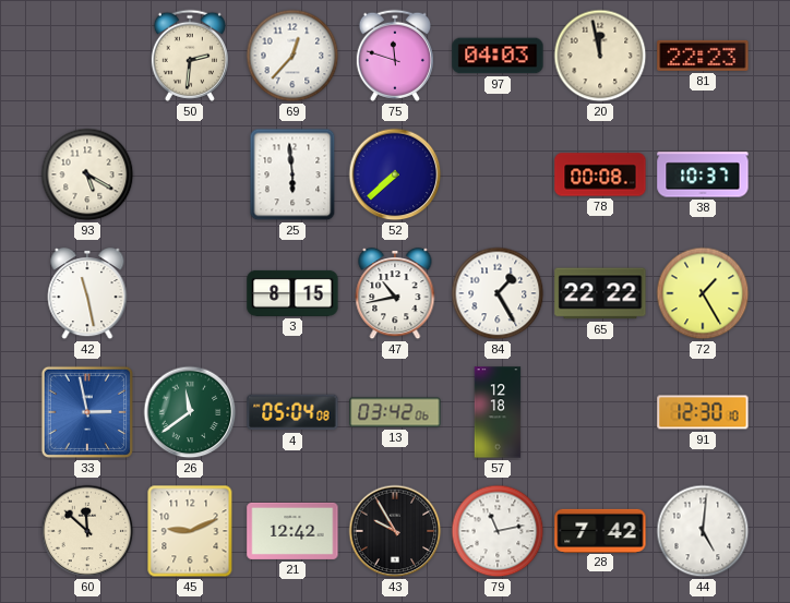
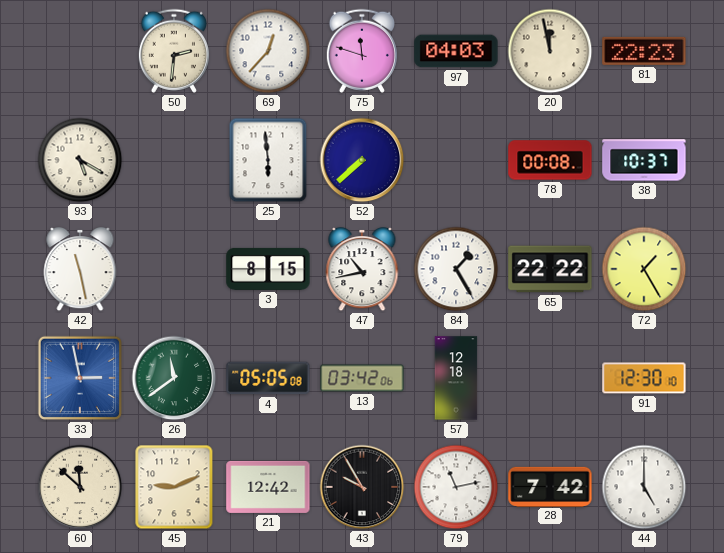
4: 05:04 -> 05:05 (268, 378)
44: 5:01 -> 5:00 (644, 487)
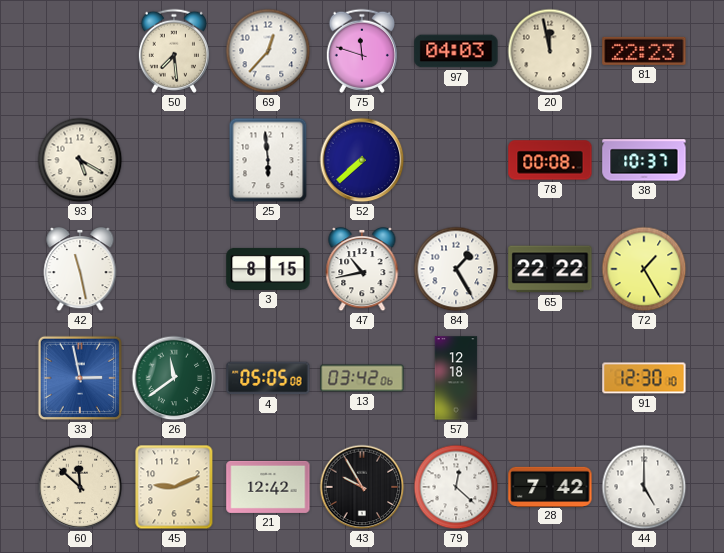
50: 2:31 -> 7:29 (174, 51)
79: 11:13 -> 12:22 (456, 487)
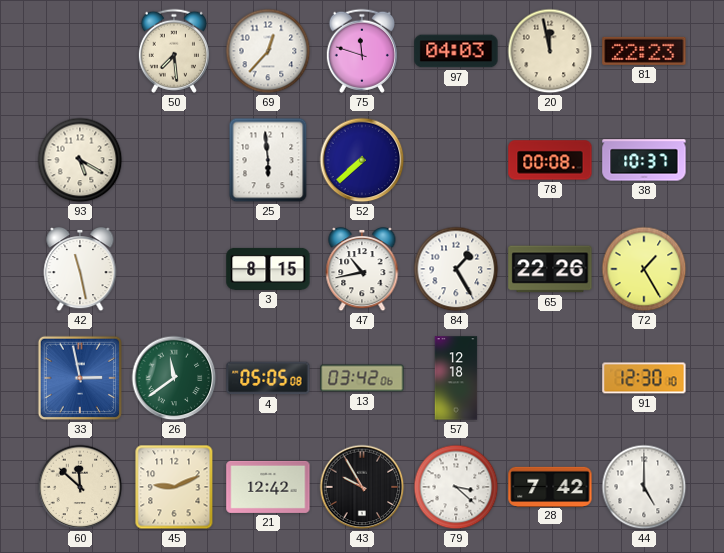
65: 22:22 -> 22:26 (550, 269)
79: 12:22 -> 3:22 (456, 487)
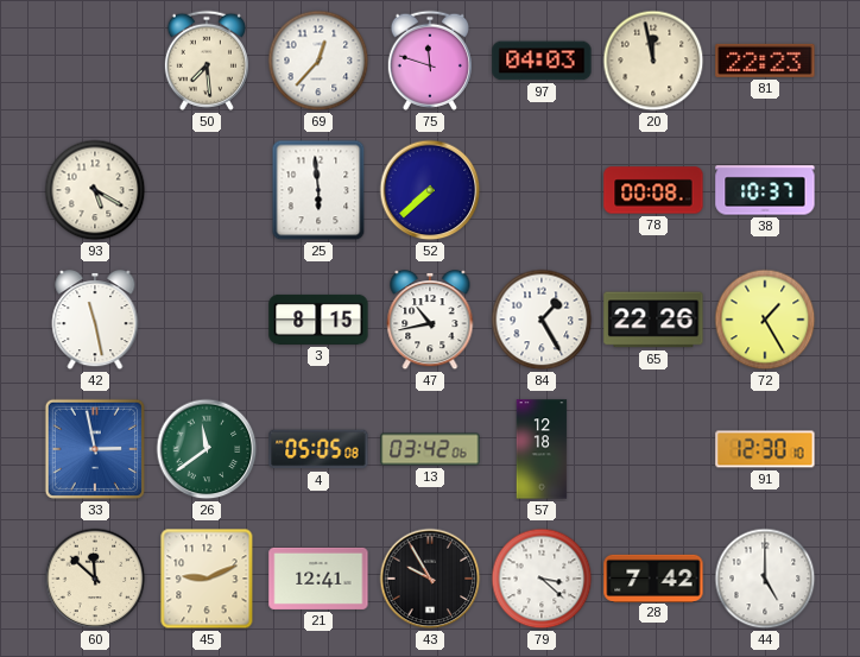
21: 12:42 -> 12:41 (318, 579)
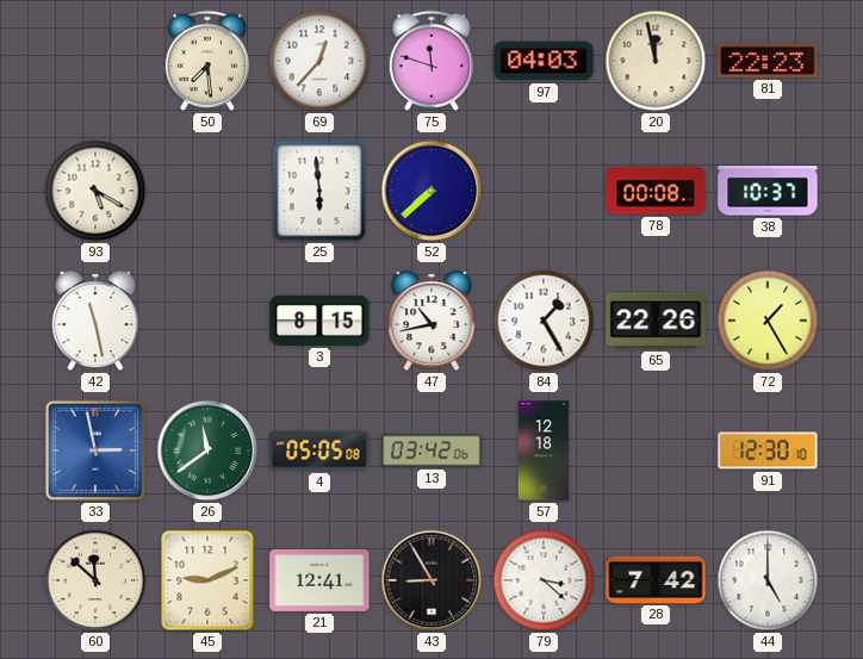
43: 9:55 -> 8:55 (431, 580)
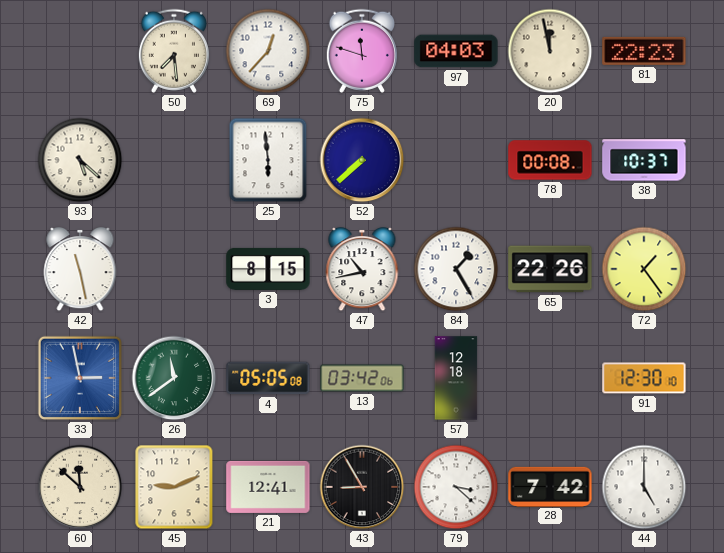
93: 5:20 -> 5:22 (80, 160)
72: 1:25 -> 1:24 (644, 269)
